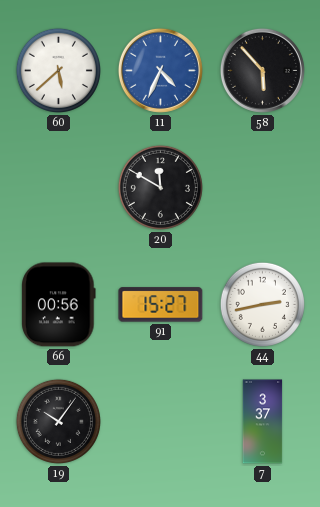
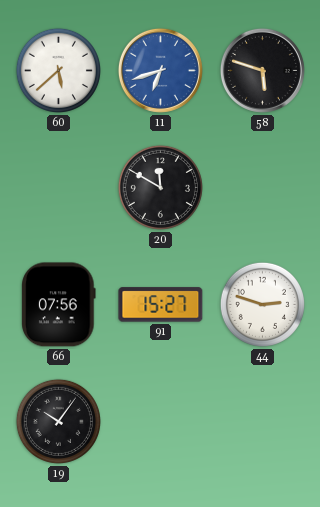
11: 4:34 -> 6:42 (160, 70)
58: 5:53 -> 5:48 (262, 70)
66: 00:56 -> 07:56 (59, 305)
44: 2:43 -> 2:48 (262, 304)
7: 3:37 -> none (263, 422)
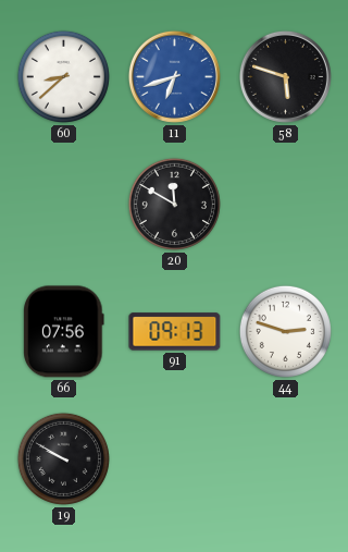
60: 5:38 -> 8:38 (63, 76)
91: 15:27 -> 09:13 (175, 332)
19: 10:06 -> 9:50 (63, 458)
